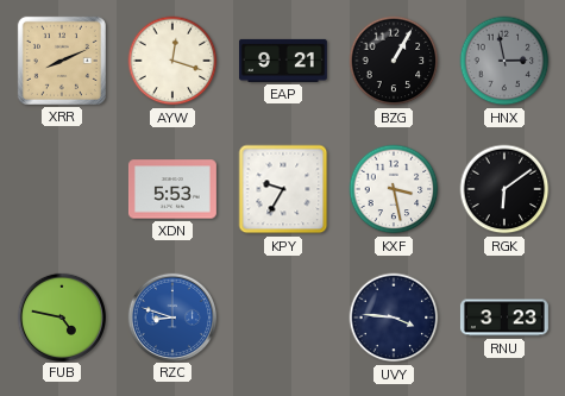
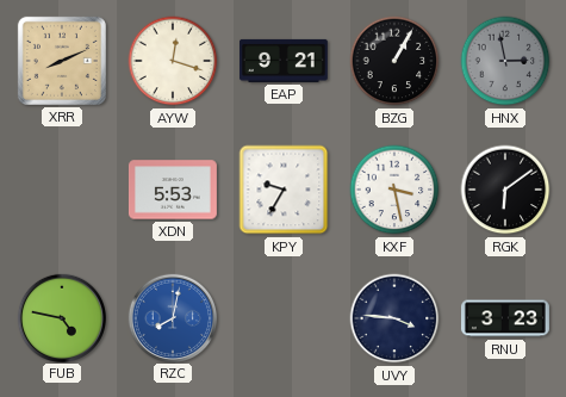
RZC: 8:48 -> 8:02 (172, 317)
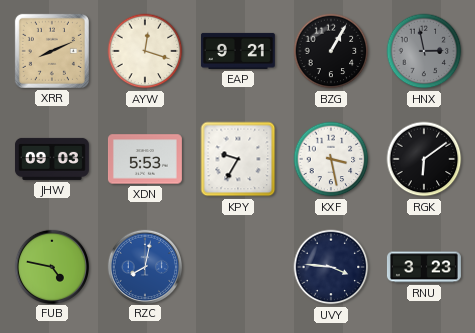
JHW: none -> 09:03 (52, 159)
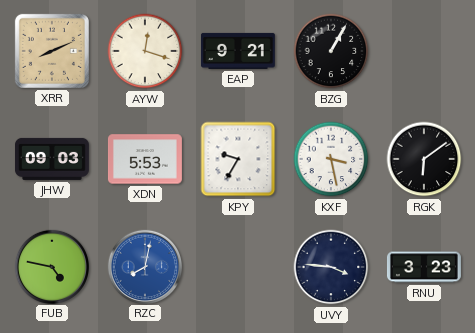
HNX: 2:58 -> none (424, 51)
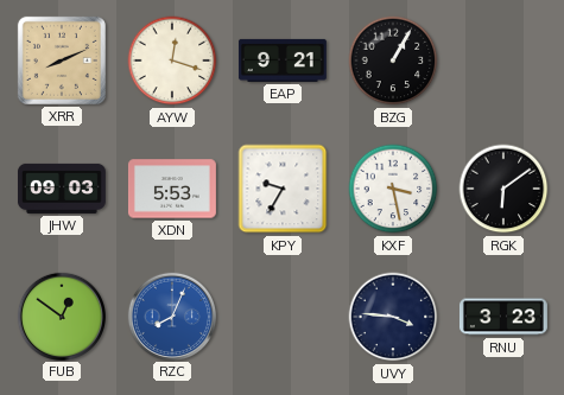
FUB: 4:47 -> 12:51 (61, 316)
RZC: 8:02 -> 8:04 (171, 316)
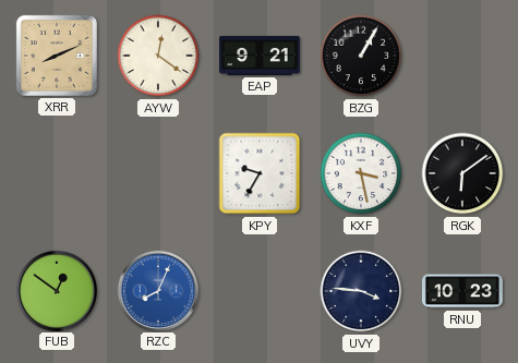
AYW: 12:18 -> 12:21 (158, 56)
JHW: 09:03 -> none (62, 189)
XDN: 5:53 -> none (172, 189)
RNU: 3:23 -> 10:23 (462, 291)
